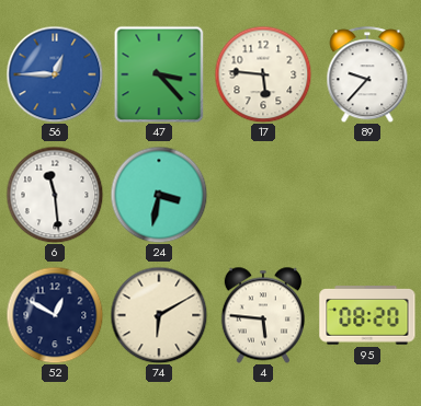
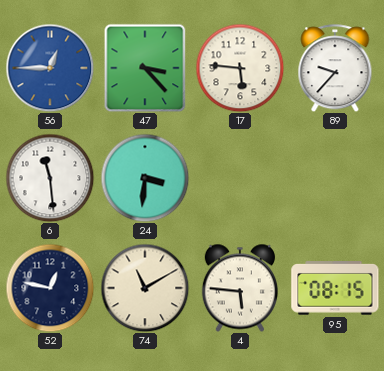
24: 3:32 -> 3:31 (145, 178)
52: 12:50 -> 12:47 (50, 288)
74: 6:10 -> 11:10 (145, 288)
95: 08:20 -> 08:15 (335, 288)
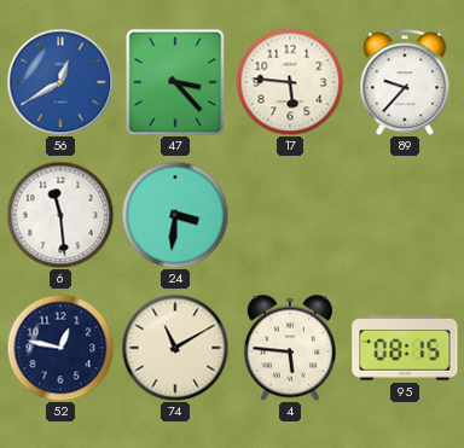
56: 12:45 -> 12:40 (60, 82)
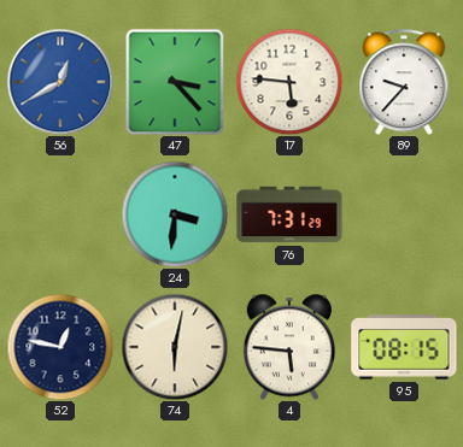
6: 11:29 -> none (60, 215)
76: none -> 7:31 (289, 214)
74: 11:10 -> 6:02 (175, 347)
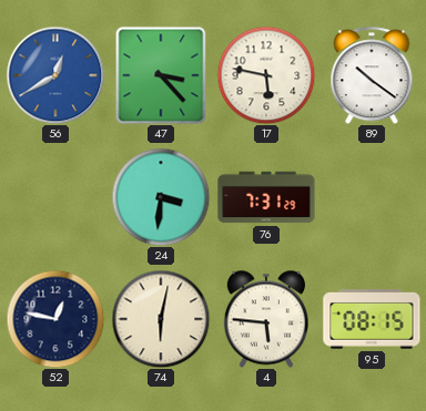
17: 5:46 -> 5:47 (266, 75)
89: 9:37 -> 10:21 (372, 75)
